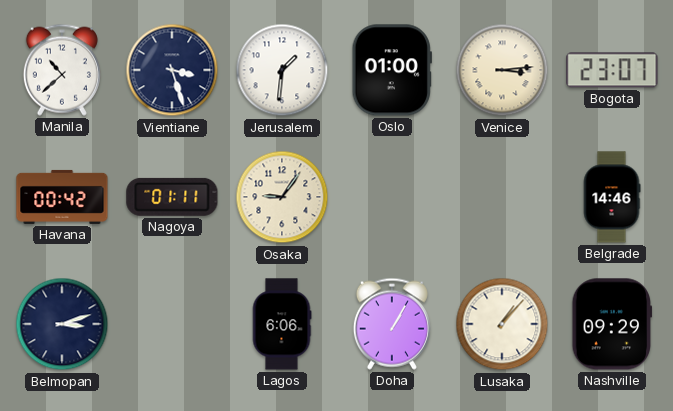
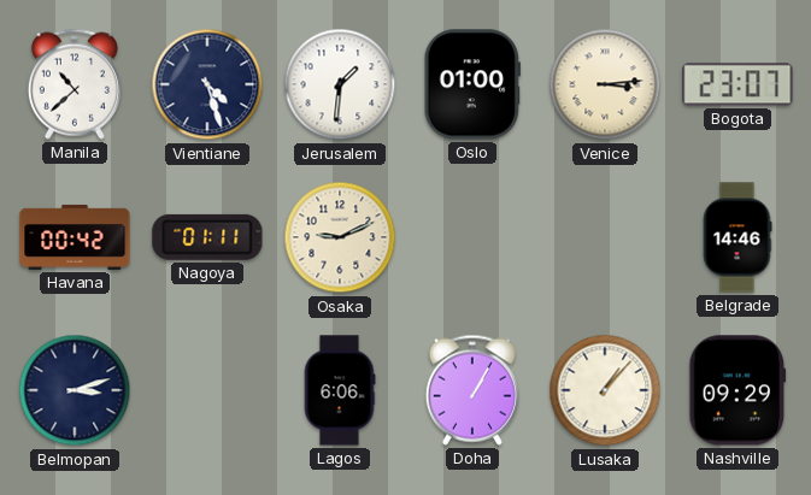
Vientiane: 3:27 -> 4:27 (207, 84)
Osaka: 9:06 -> 9:11 (340, 237)
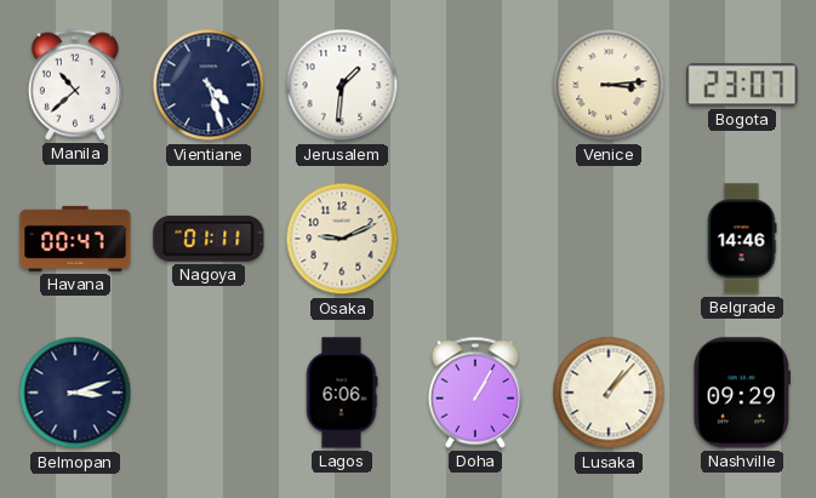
Oslo: 01:00 -> none (472, 84)
Havana: 00:42 -> 00:47 (75, 239)
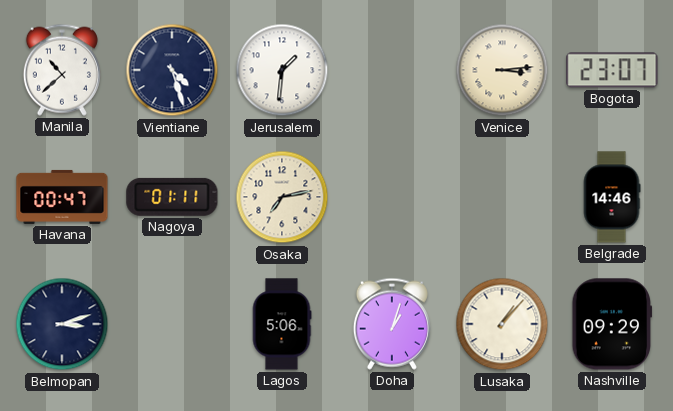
Osaka: 9:11 -> 7:13 (282, 197)
Lagos: 6:06 -> 5:06 (282, 324)
Doha: 1:05 -> 1:03 (392, 324)
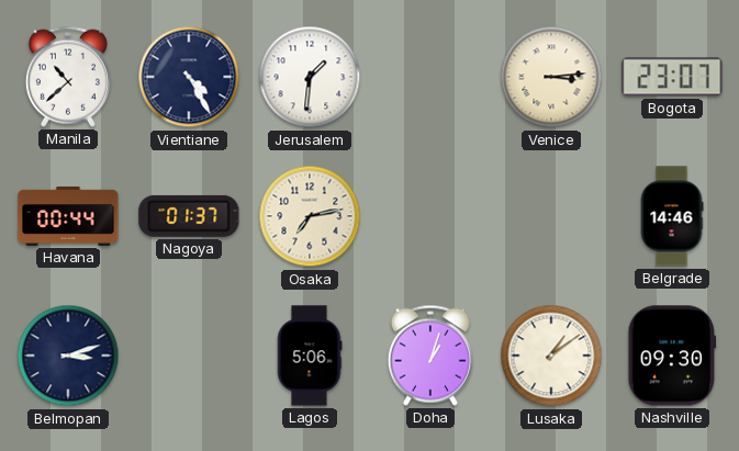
Vientiane: 4:27 -> 4:25 (189, 77)
Havana: 00:47 -> 00:44 (68, 216)
Nagoya: 01:11 -> 01:37 (189, 216)
Lusaka: 1:07 -> 1:09 (551, 356)
Nashville: 09:29 -> 09:30 (672, 356)
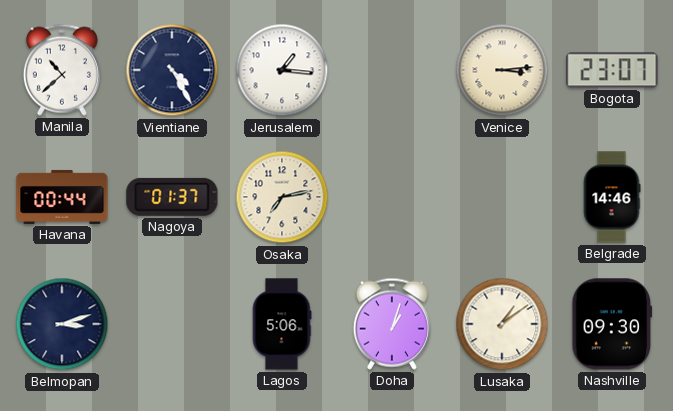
Jerusalem: 1:31 -> 1:16 (282, 70)
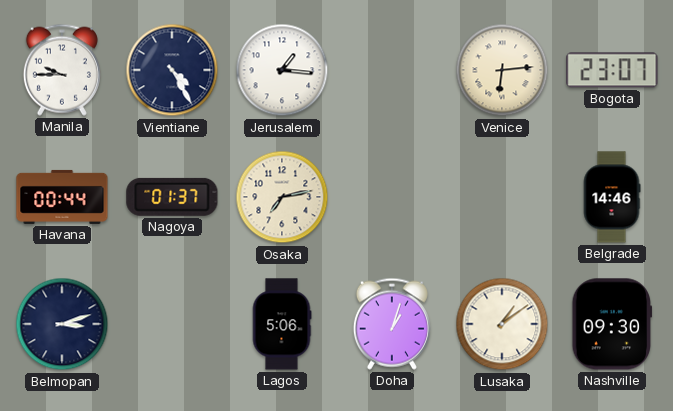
Manila: 10:38 -> 9:45 (62, 70)
Venice: 3:14 -> 6:14 (502, 70)
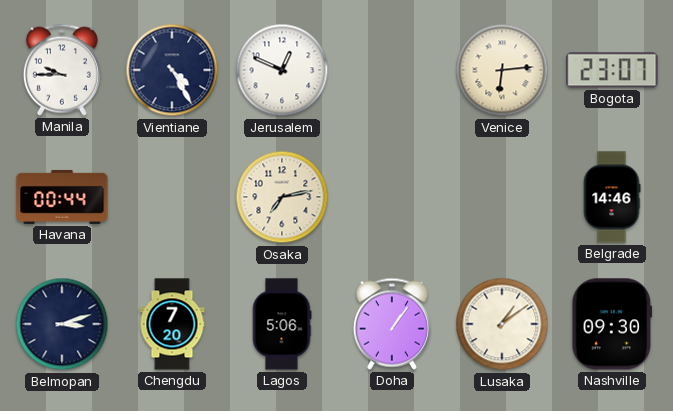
Jerusalem: 1:16 -> 12:49 (282, 70)
Nagoya: 01:37 -> none (172, 197)
Chengdu: none -> 7:20 (172, 324)
Doha: 1:03 -> 1:06 (392, 324)
